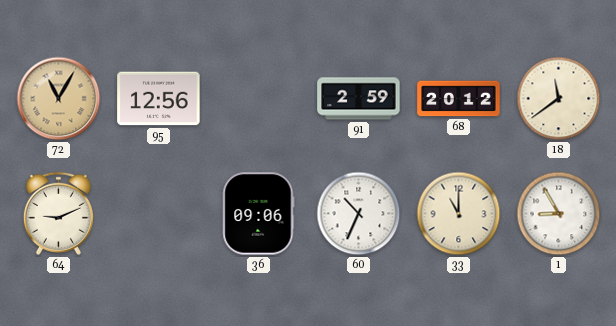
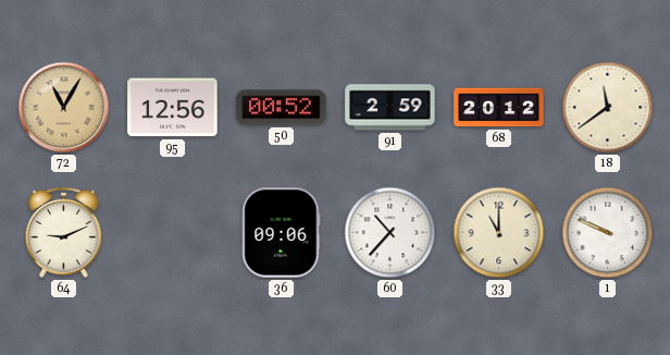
50: none -> 00:52 (282, 108)
60: 10:34 -> 10:37 (390, 233)
1: 8:55 -> 9:49 (608, 233)
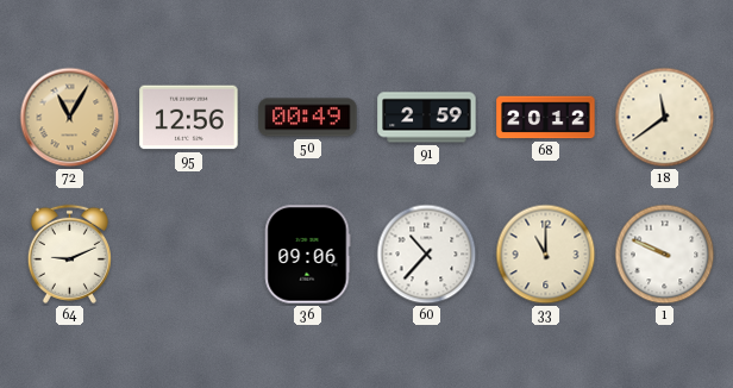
50: 00:52 -> 00:49 (308, 118)
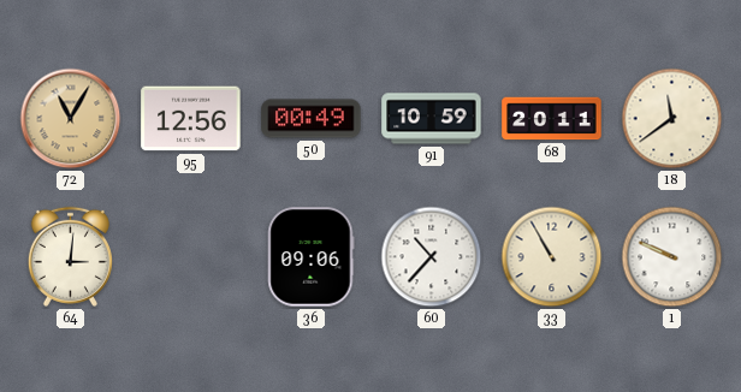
91: 2:59 -> 10:59 (432, 119)
68: 20:12 -> 20:11 (552, 119)
64: 9:11 -> 3:01 (70, 256)
33: 11:00 -> 10:55 (552, 257)
